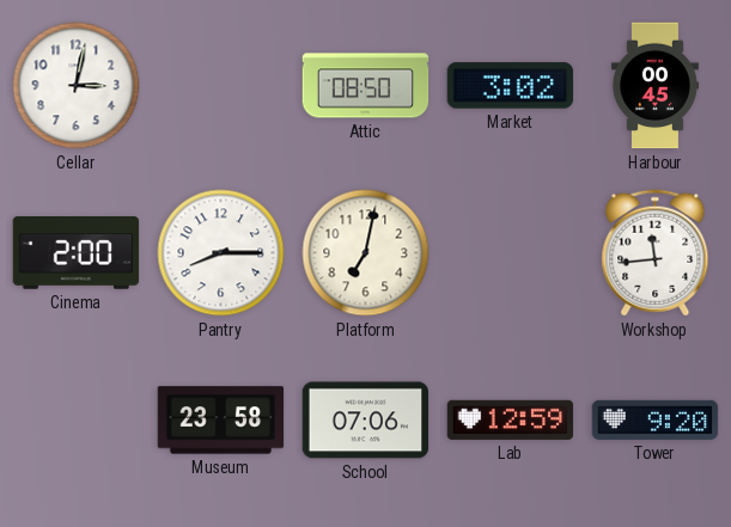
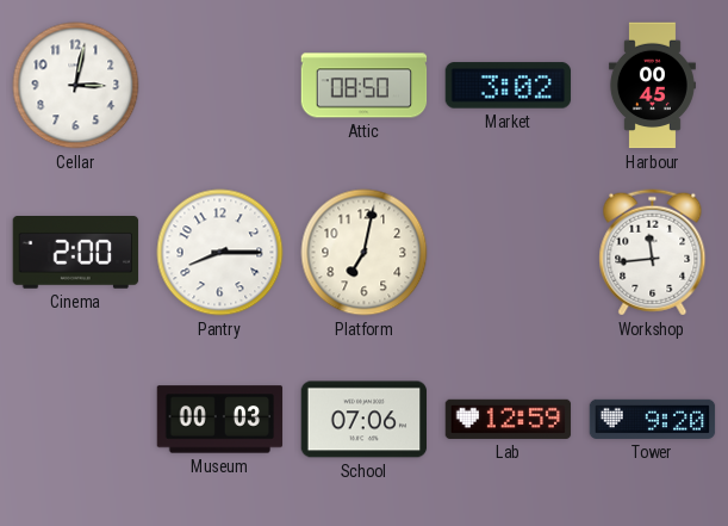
Museum: 23:58 -> 00:03 (220, 420)
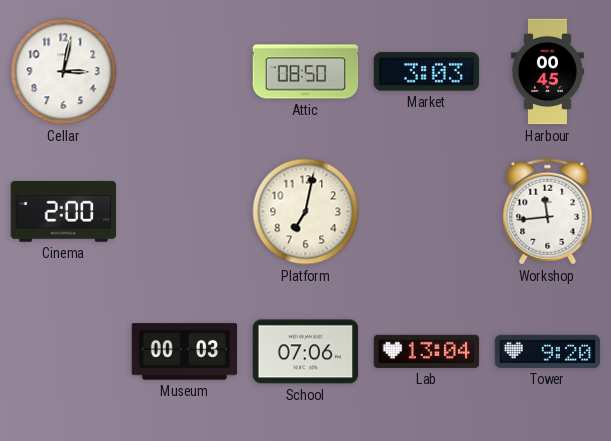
Market: 3:02 -> 3:03 (427, 72)
Pantry: 8:15 -> none (220, 253)
Lab: 12:59 -> 13:04 (427, 351)
